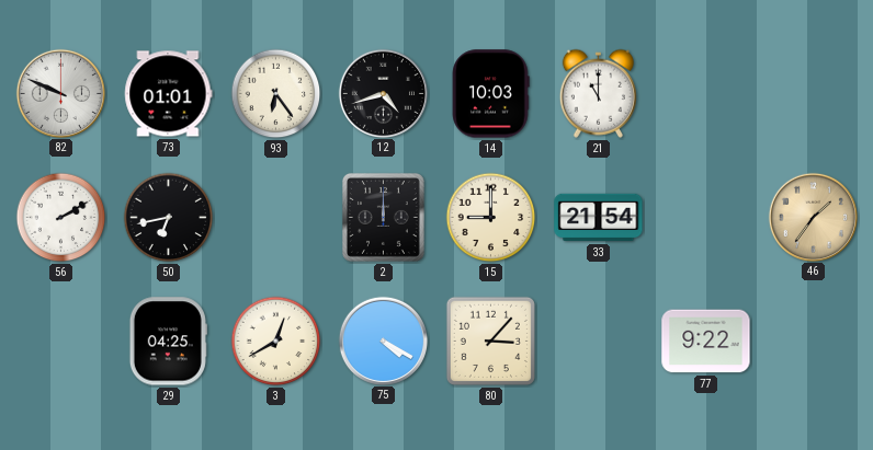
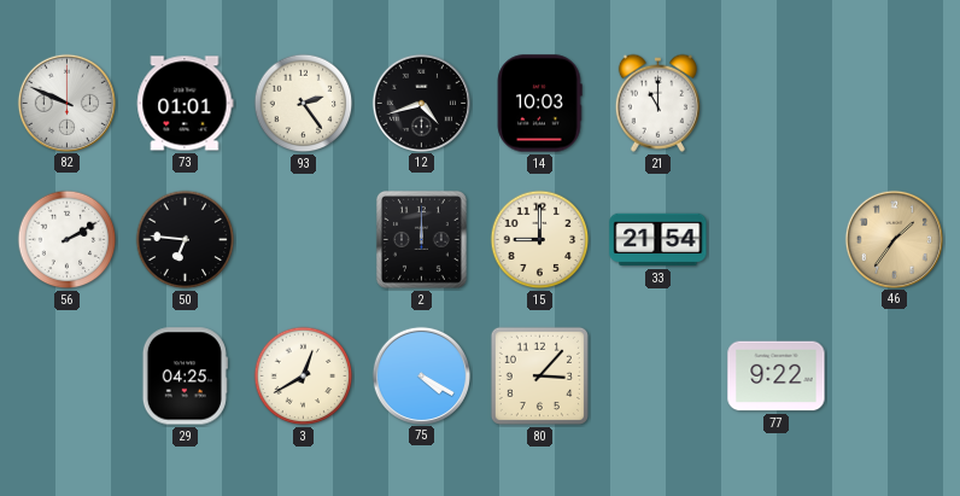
93: 6:24 -> 2:24 (304, 104)
50: 6:43 -> 6:46 (186, 240)
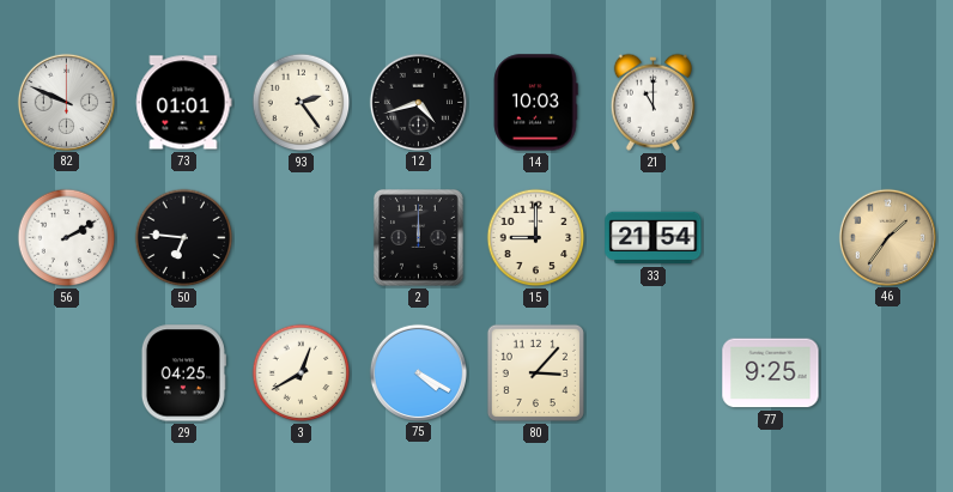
77: 9:22 -> 9:25 (771, 373)
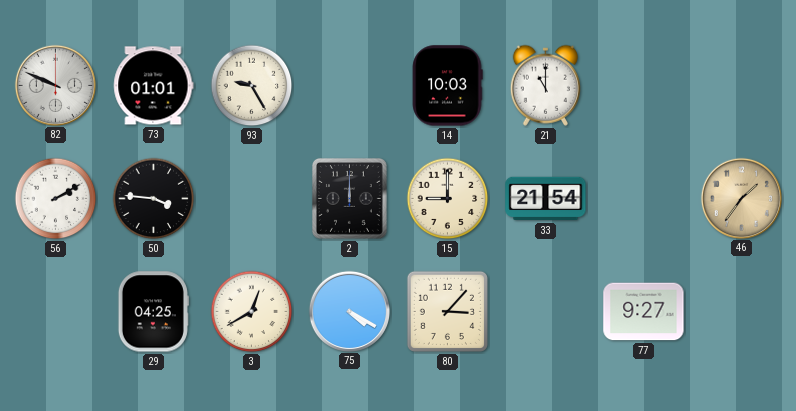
93: 2:24 -> 9:25 (252, 86)
12: 4:42 -> none (418, 102)
50: 6:46 -> 3:46 (154, 199)
77: 9:25 -> 9:27 (644, 312)
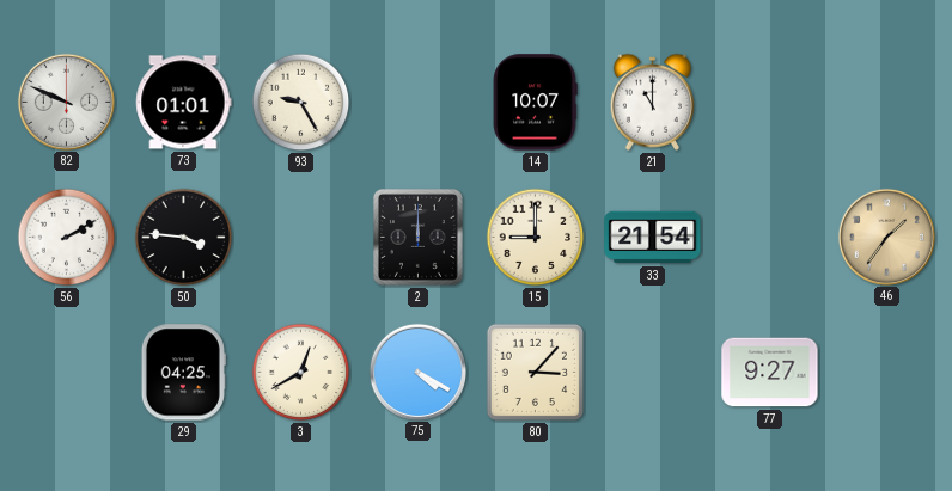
14: 10:03 -> 10:07 (535, 103)
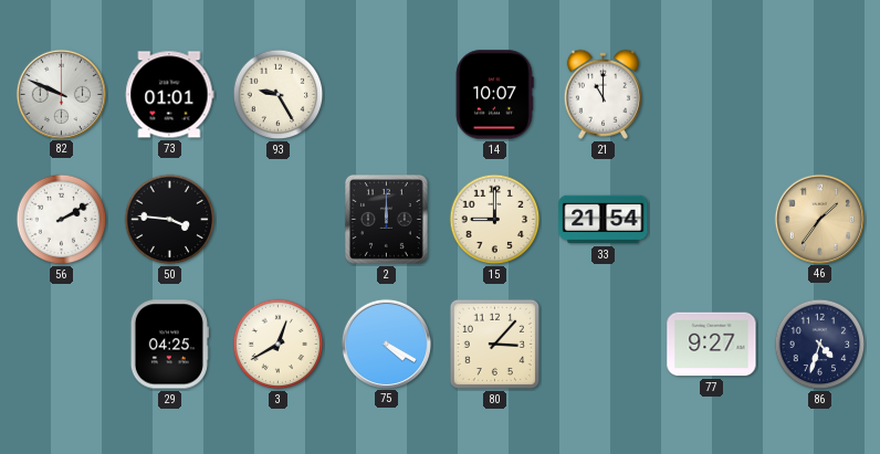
86: none -> 4:33 (820, 345)
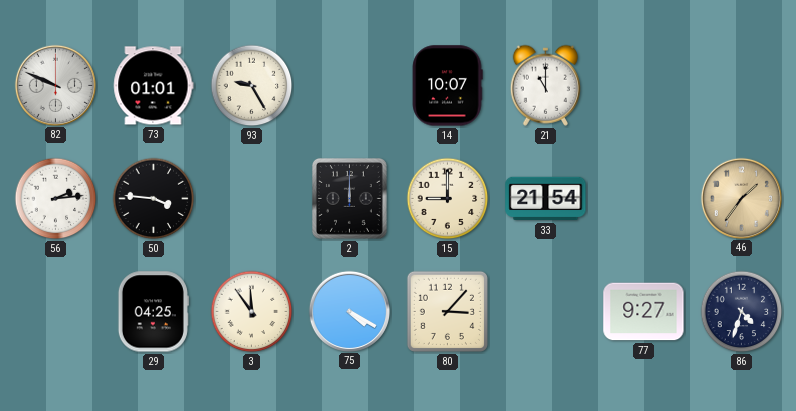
56: 2:10 -> 2:14 (56, 199)
3: 12:40 -> 11:54 (252, 312)
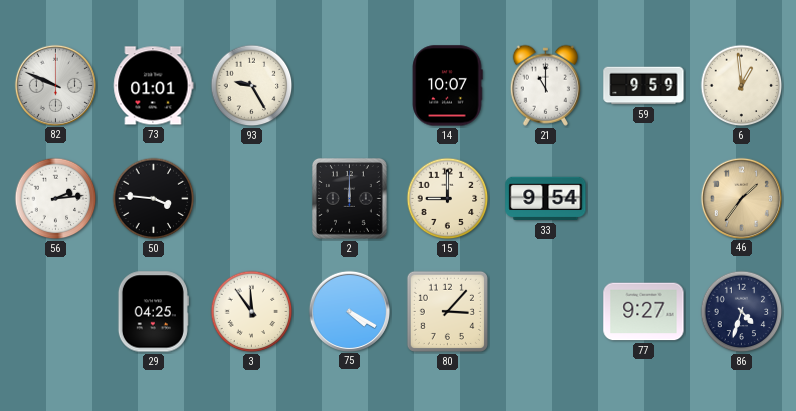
59: none -> 9:59 (644, 86)
6: none -> 12:59 (742, 86)
33: 21:54 -> 9:54 (546, 199)
